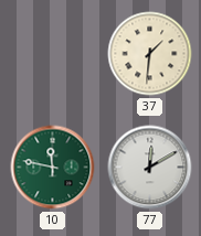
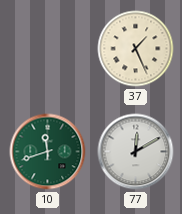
37: 1:31 -> 1:26 (136, 49)
10: 11:47 -> 11:42 (48, 152)
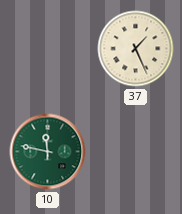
10: 11:42 -> 11:47 (48, 152)
77: 12:10 -> none (136, 152)
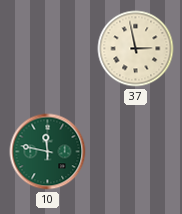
37: 1:26 -> 2:58 (136, 49)
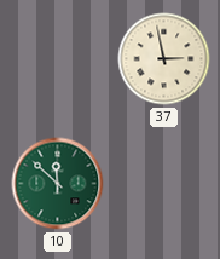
10: 11:47 -> 11:52 (58, 184)
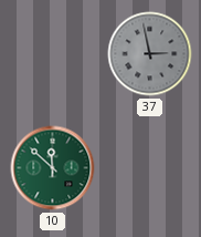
37 dial: cream -> grey (150, 54)
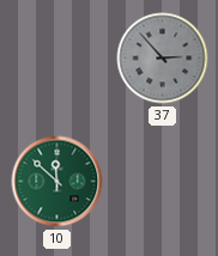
37: 2:58 -> 2:53 (163, 59)
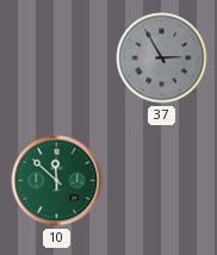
37: 2:53 -> 2:55 (162, 58)
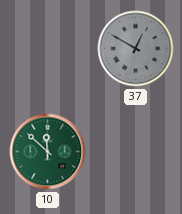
37: 2:55 -> 12:50 (136, 49)
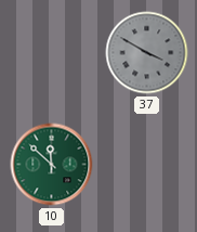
37: 12:50 -> 3:50 (147, 53)
